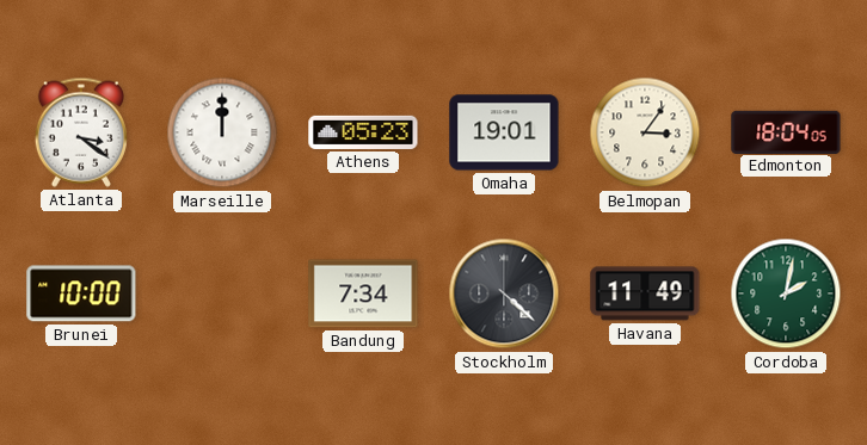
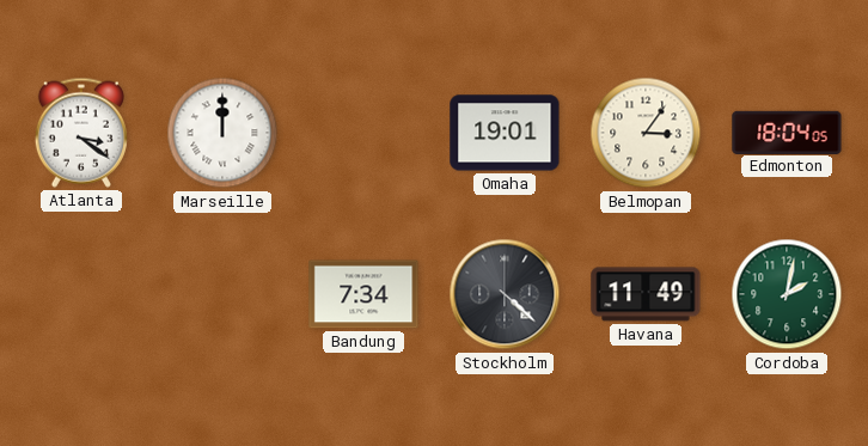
Athens: 05:23 -> none (363, 132)
Brunei: 10:00 -> none (81, 293)
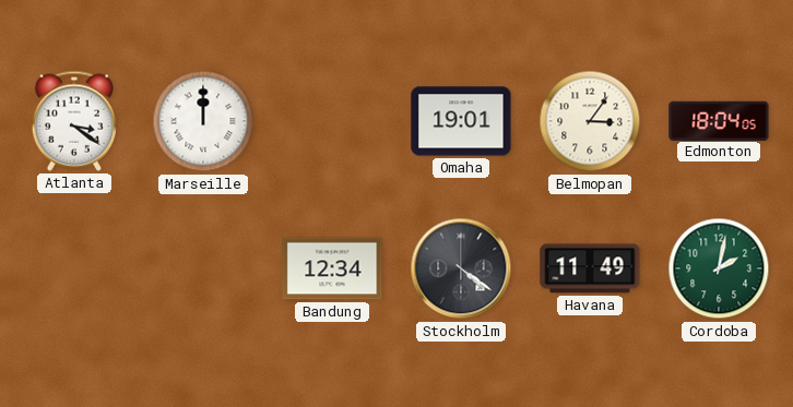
Bandung: 7:34 -> 12:34 (332, 268)
Stockholm: 4:22 -> 4:21 (461, 268)
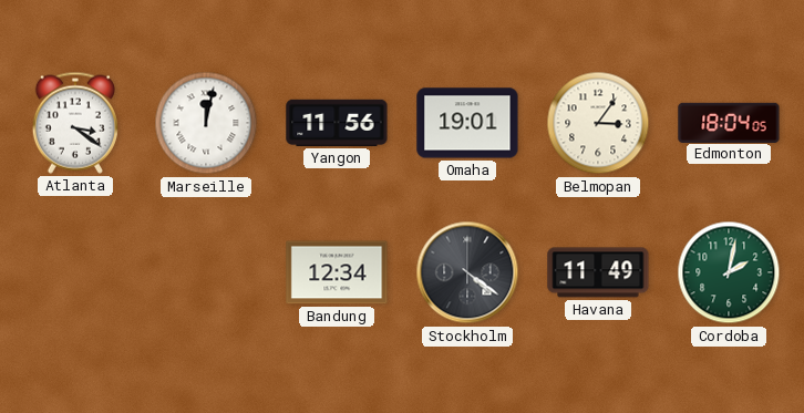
Marseille: 12:00 -> 12:02 (206, 123)
Yangon: none -> 11:56 (337, 123)
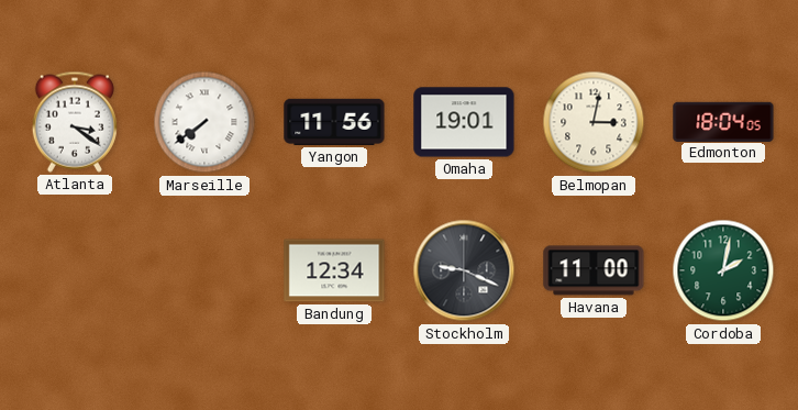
Marseille: 12:02 -> 7:39 (204, 122)
Belmopan: 3:06 -> 3:02 (594, 122)
Stockholm: 4:21 -> 9:19 (464, 270)
Havana: 11:49 -> 11:00 (594, 270)
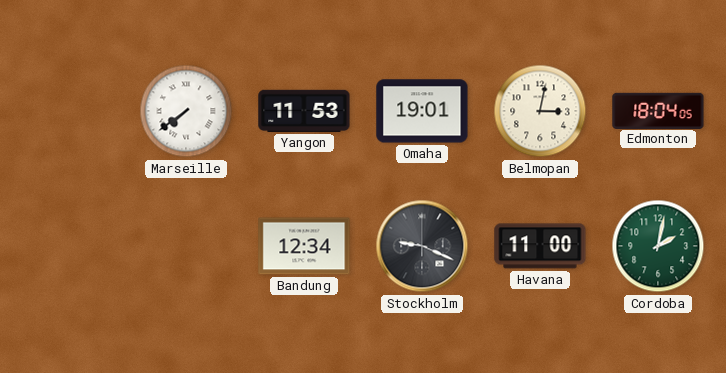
Atlanta: 3:21 -> none (75, 122)
Yangon: 11:56 -> 11:53 (304, 111)
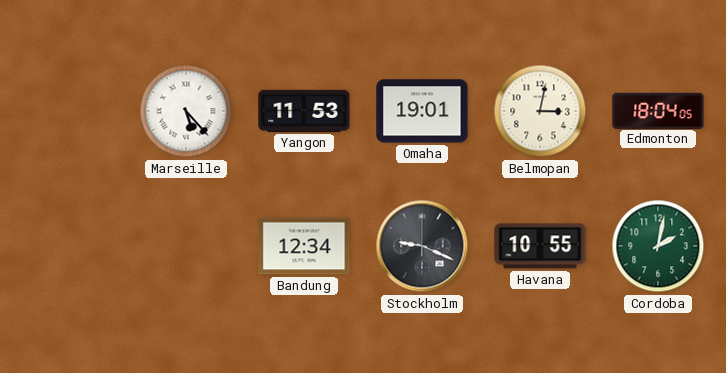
Marseille: 7:39 -> 5:23 (186, 111)
Havana: 11:00 -> 10:55 (540, 246)
